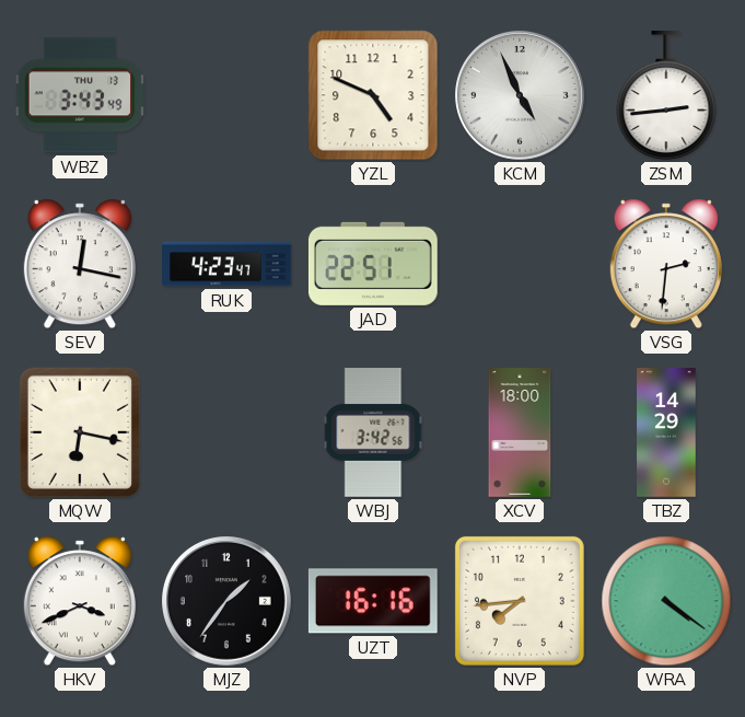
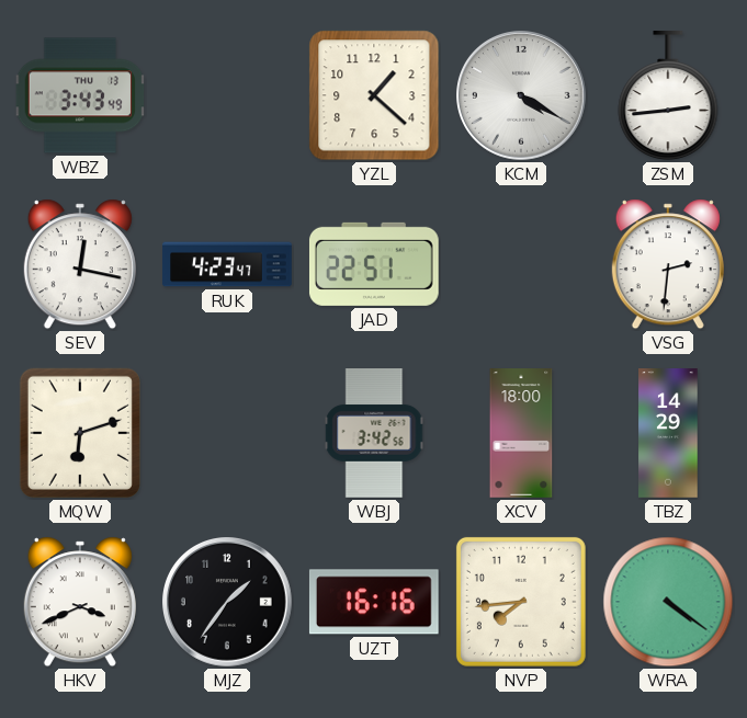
YZL: 4:49 -> 1:22 (374, 95)
KCM: 4:56 -> 4:20 (522, 96)
MQW: 6:17 -> 6:12 (80, 433)
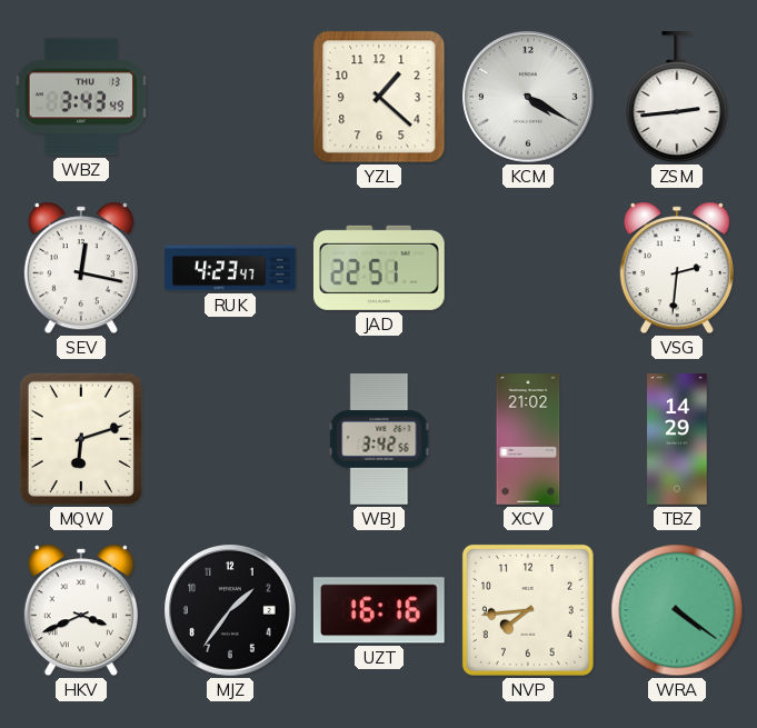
XCV: 18:00 -> 21:02 (528, 439)
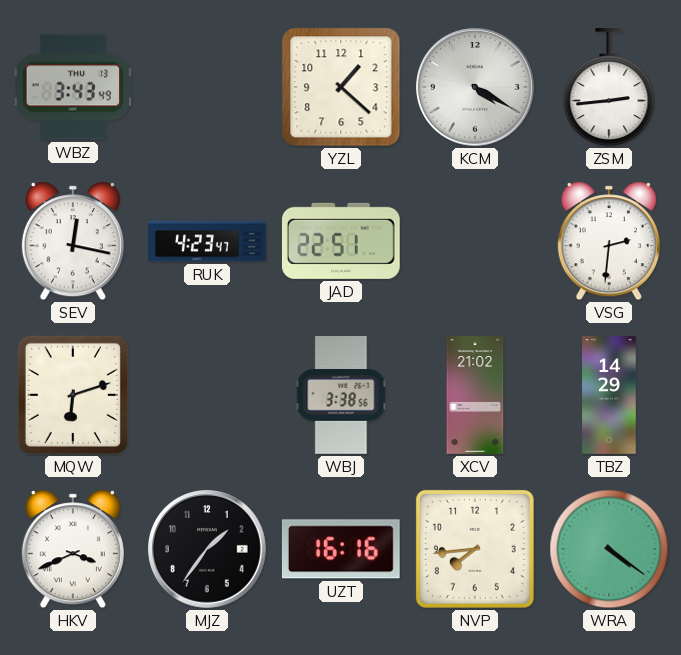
WBJ: 3:42 -> 3:38 (341, 395)
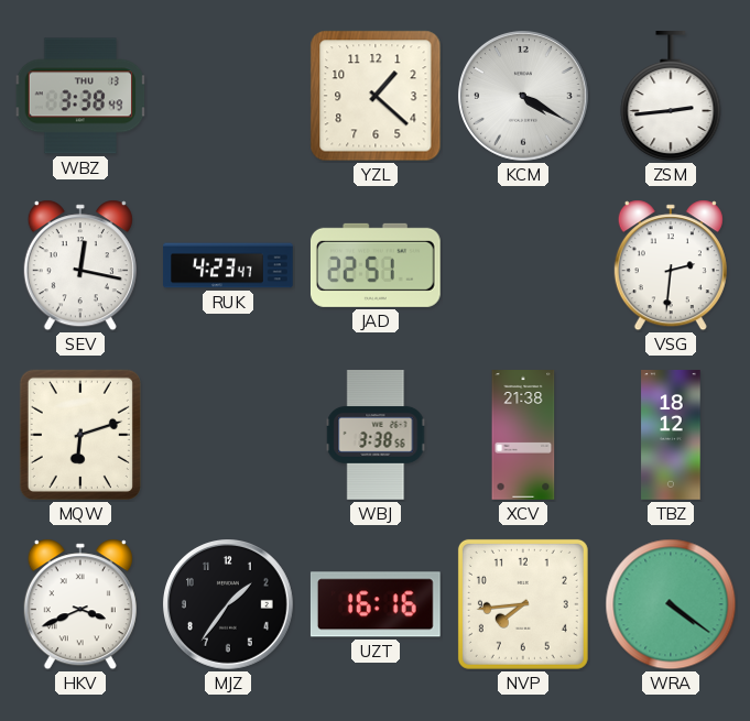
WBZ: 3:43 -> 3:38 (80, 96)
XCV: 21:02 -> 21:38 (523, 435)
TBZ: 14:29 -> 18:12 (671, 435)
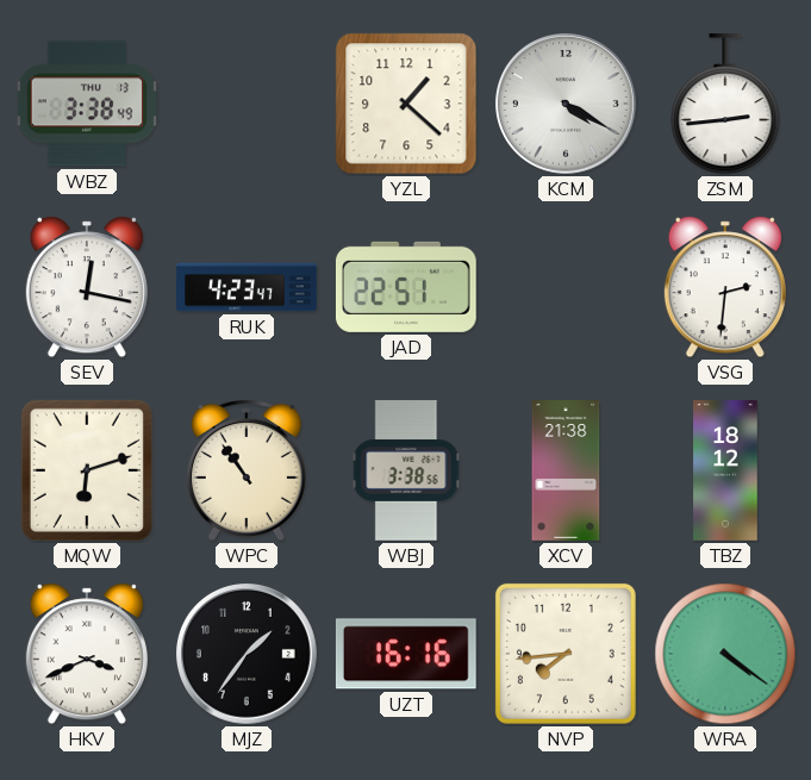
WPC: none -> 10:54 (247, 470)
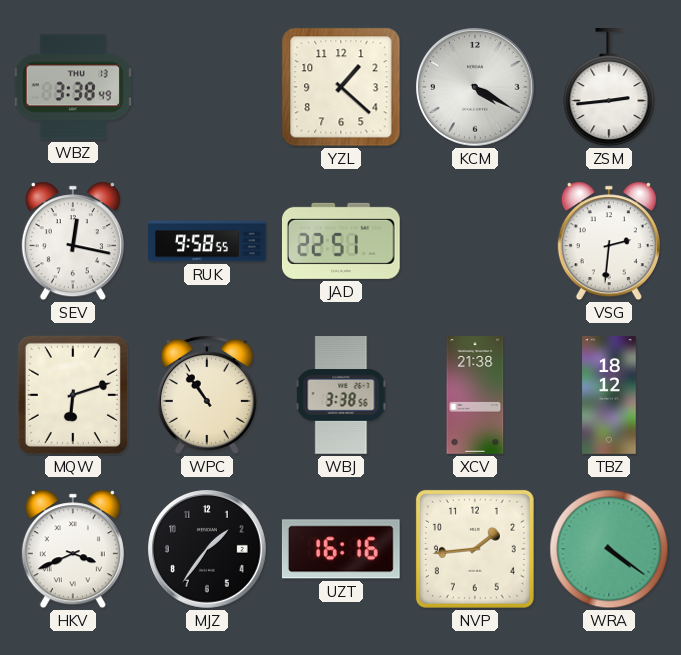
RUK: 4:23 -> 9:58 (207, 241)
NVP: 7:44 -> 1:44 (475, 549)
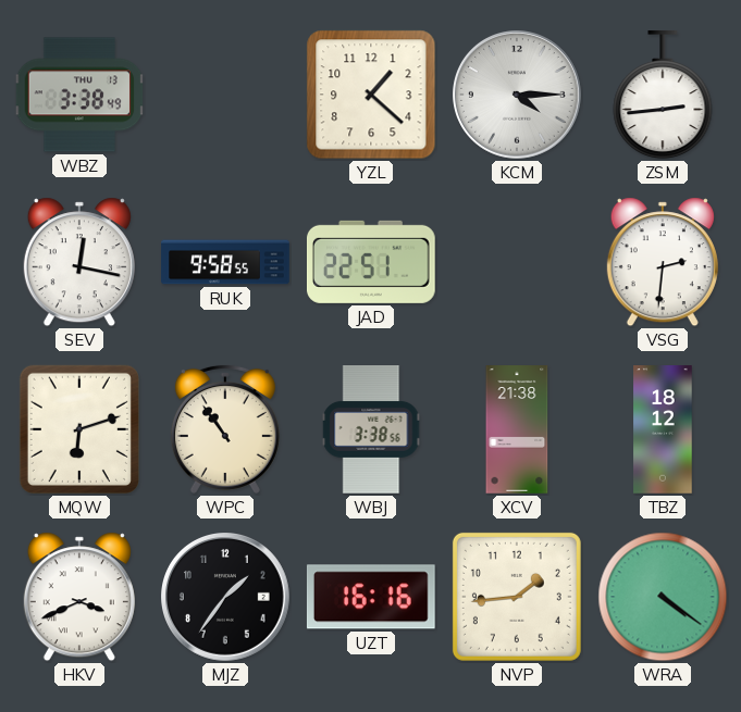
KCM: 4:20 -> 4:15 (518, 96)
